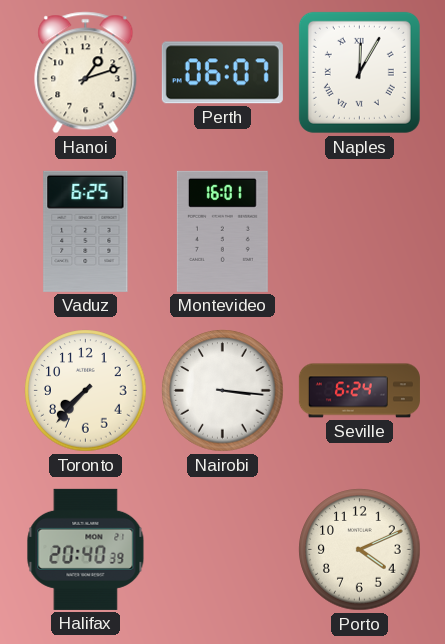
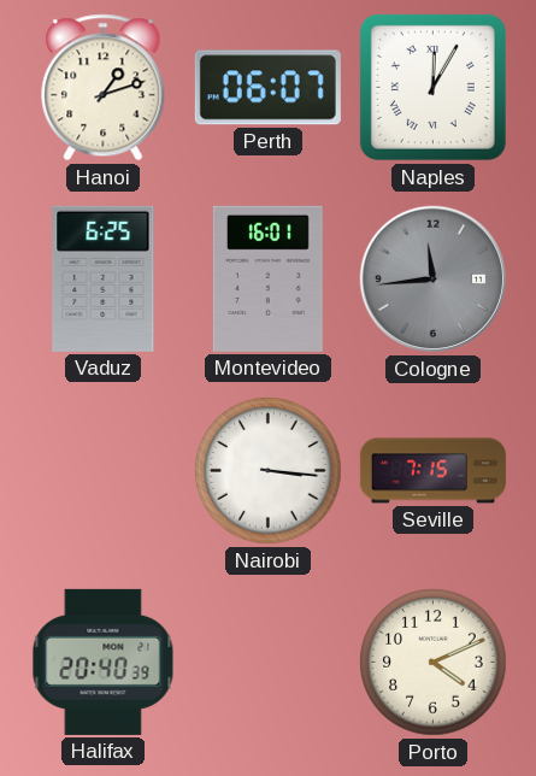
Cologne: none -> 11:44 (434, 280)
Toronto: 7:37 -> none (86, 391)
Seville: 6:24 -> 7:15 (432, 471)
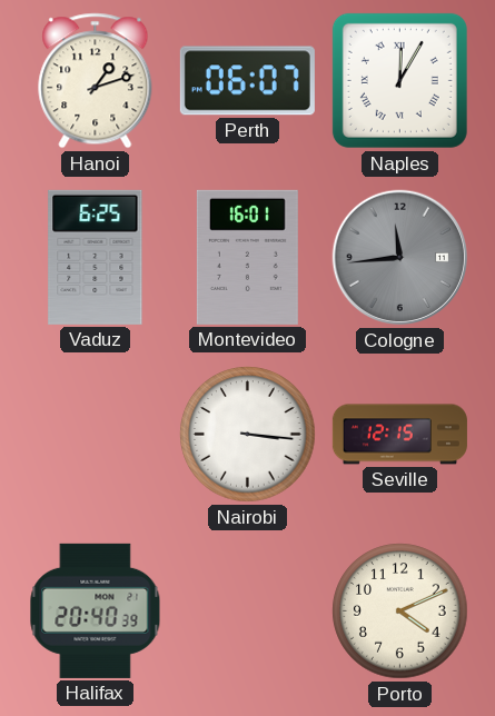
Seville: 7:15 -> 12:15 (399, 435)
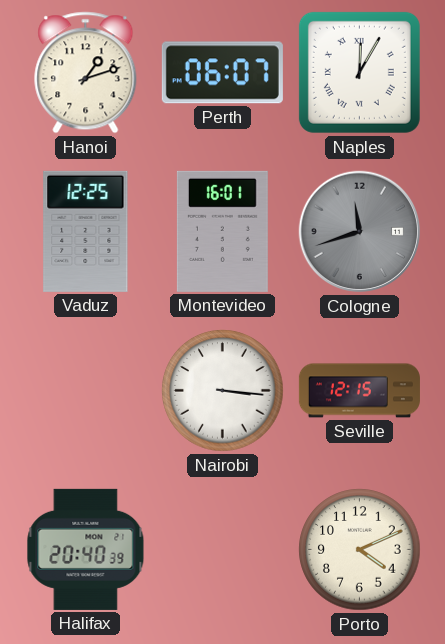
Vaduz: 6:25 -> 12:25 (86, 231)
Cologne: 11:44 -> 11:42 (360, 232)
